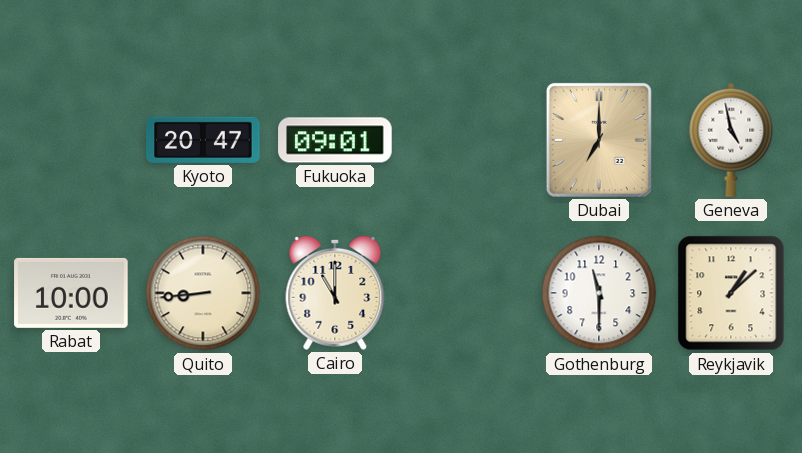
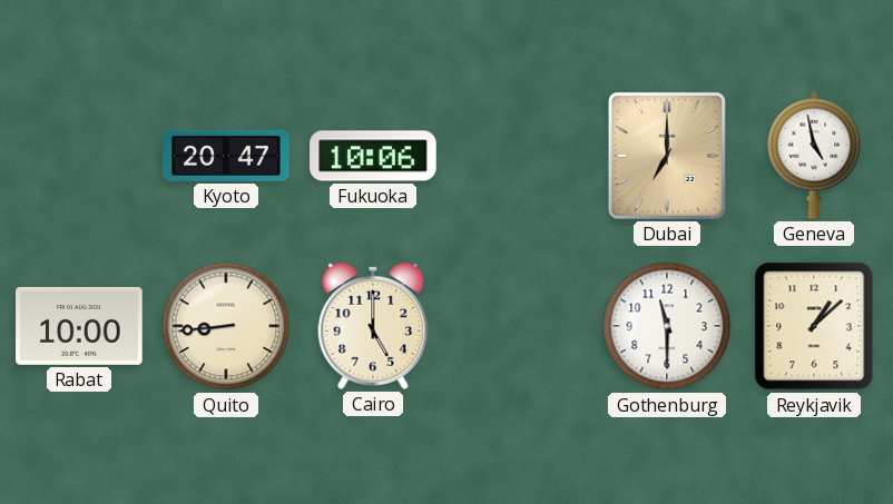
Fukuoka: 09:01 -> 10:06 (373, 156)
Cairo: 11:00 -> 5:00 (373, 326)
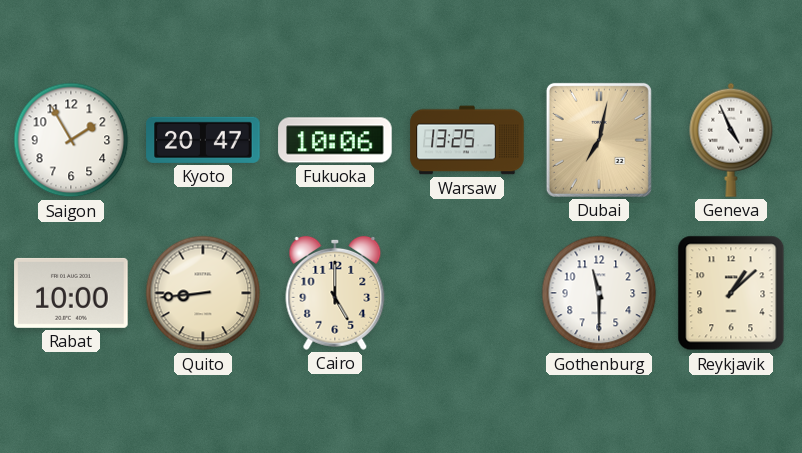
Saigon: none -> 1:55 (71, 140)
Warsaw: none -> 13:25 (467, 140)
Dubai: 7:00 -> 7:02 (599, 140)
Geneva: 4:58 -> 4:56 (731, 140)
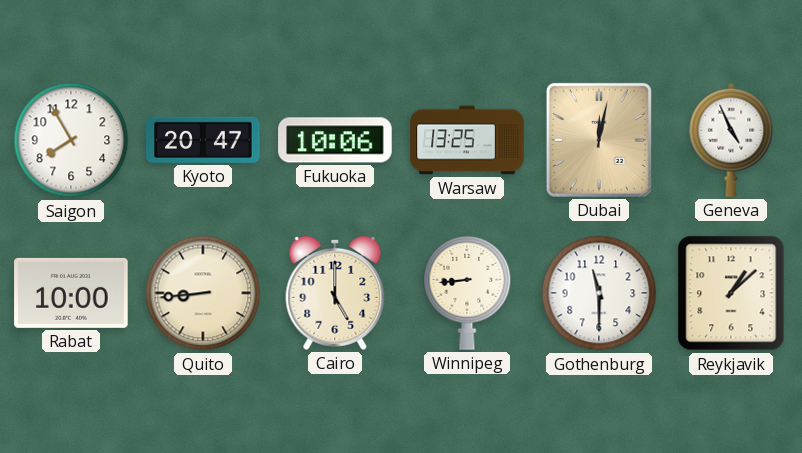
Saigon: 1:55 -> 7:55 (71, 140)
Dubai: 7:02 -> 12:02 (599, 140)
Winnipeg: none -> 8:44 (467, 293)
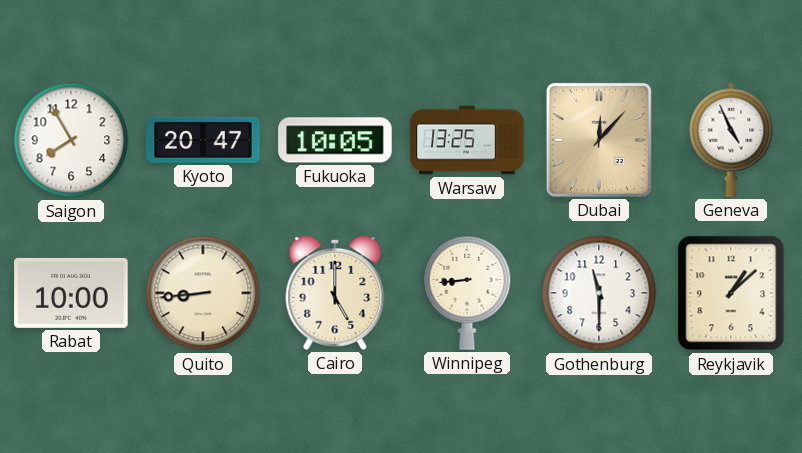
Fukuoka: 10:06 -> 10:05 (335, 140)
Dubai: 12:02 -> 12:07 (599, 140)
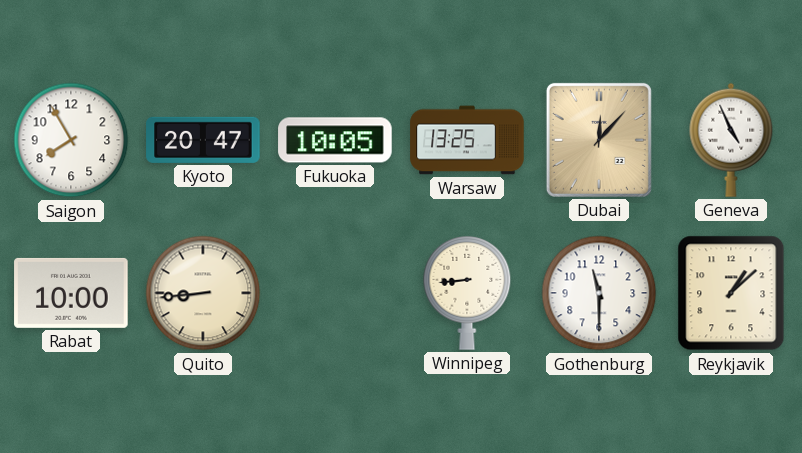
Cairo: 5:00 -> none (335, 293)
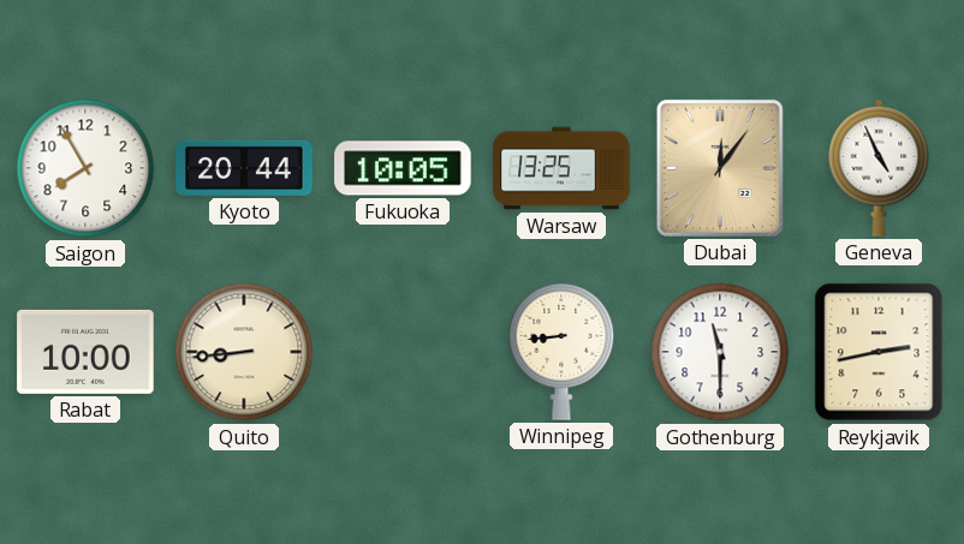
Kyoto: 20:47 -> 20:44 (244, 168)
Dubai: 12:07 -> 12:06 (720, 168)
Reykjavik: 1:08 -> 2:43 (879, 352)
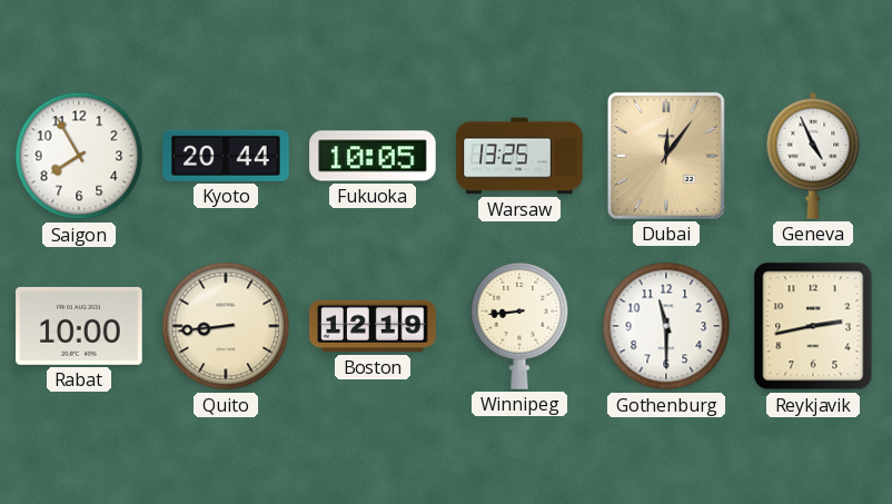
Boston: none -> 12:19 (373, 326)
